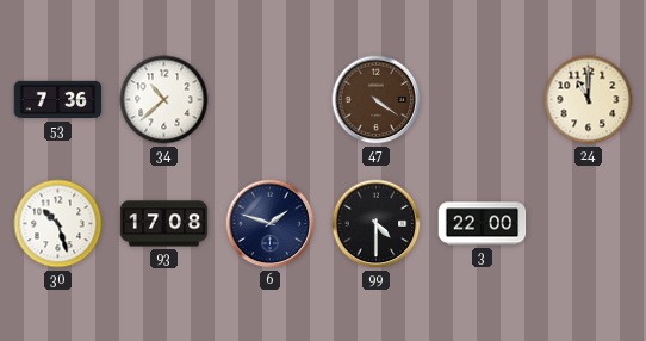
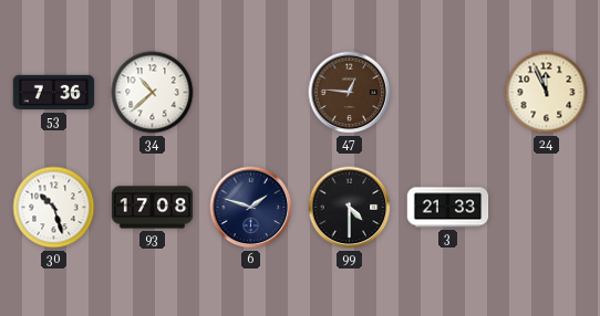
47: 4:21 -> 12:46 (350, 93)
24: 11:00 -> 11:56 (547, 93)
3: 22:00 -> 21:33 (448, 208)
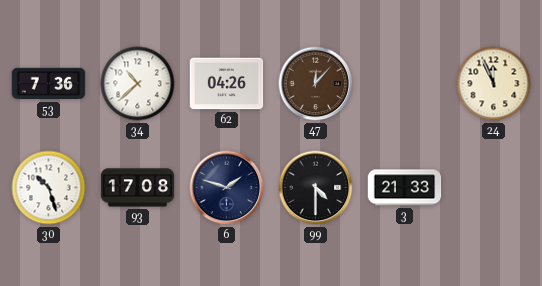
62: none -> 04:26 (227, 84)
47: 12:46 -> 12:07 (316, 84)
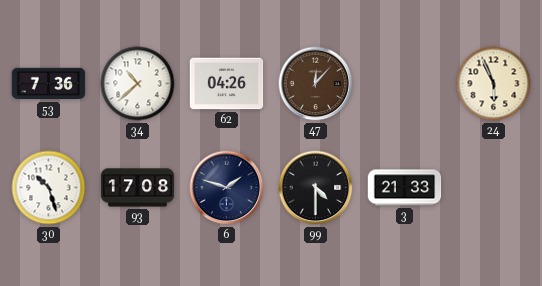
24: 11:56 -> 5:56 (494, 84)
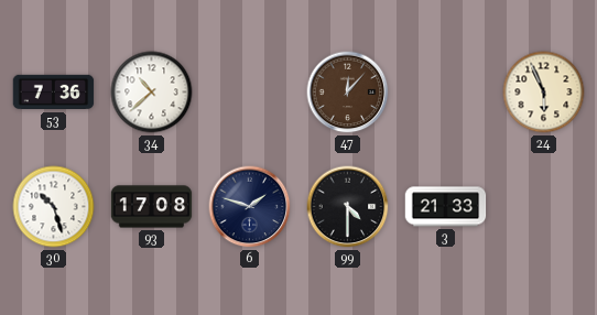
62: 04:26 -> none (227, 84)
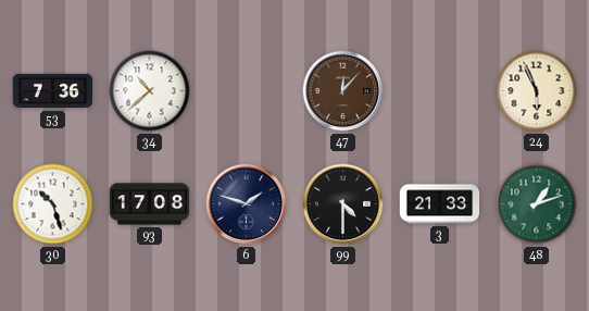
48: none -> 1:12 (537, 204)
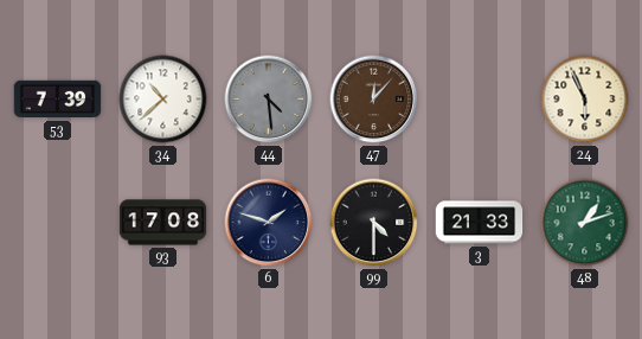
53: 7:36 -> 7:39 (58, 100)
44: none -> 4:29 (269, 100)
30: 10:27 -> none (53, 204)
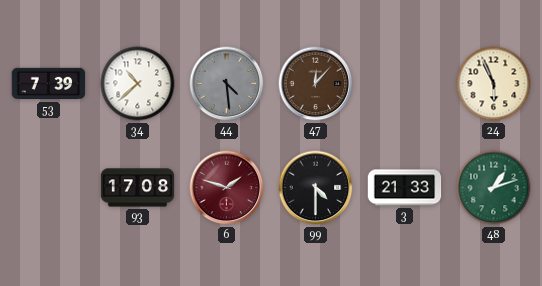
6 dial: navy -> burgundy (227, 188)
